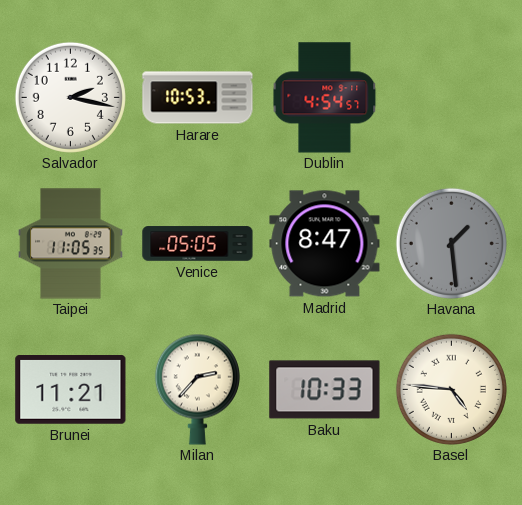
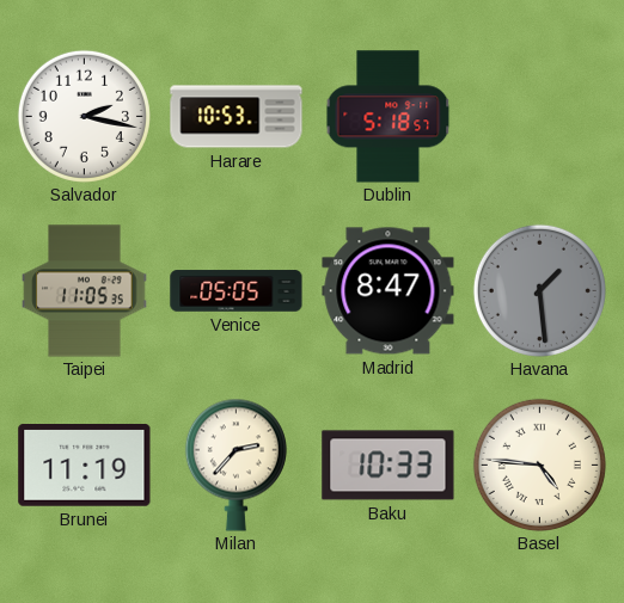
Dublin: 4:54 -> 5:18 (389, 117)
Brunei: 11:21 -> 11:19 (85, 466)
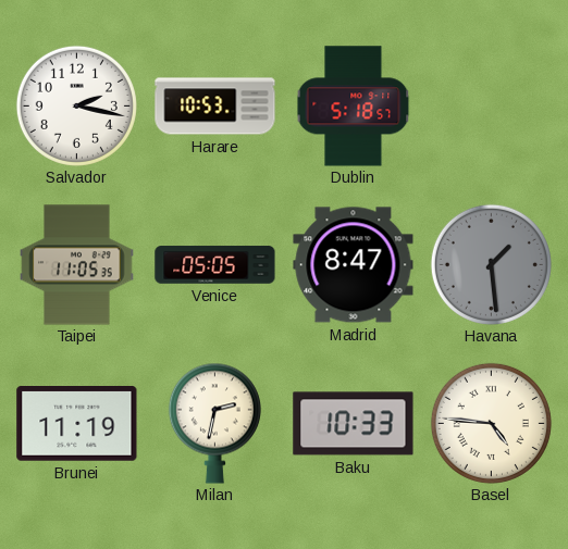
Milan: 2:37 -> 2:32 (214, 423)
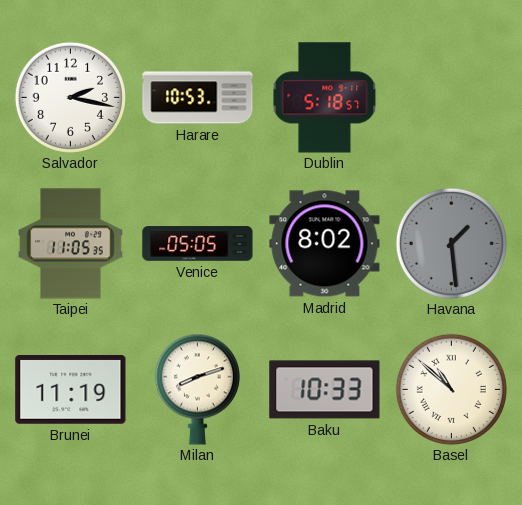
Madrid: 8:47 -> 8:02 (325, 244)
Milan: 2:32 -> 8:12 (197, 389)
Basel: 4:46 -> 10:52 (451, 389)
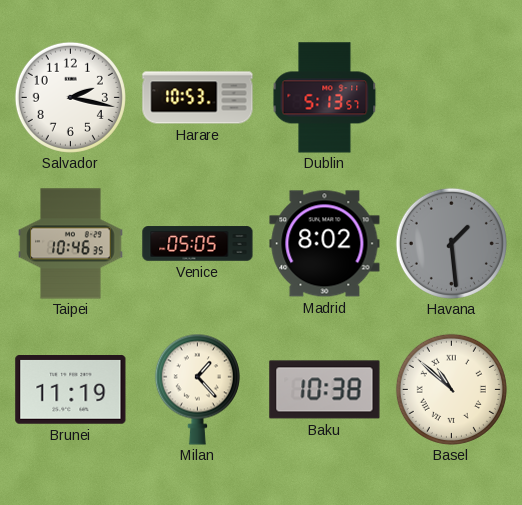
Dublin: 5:18 -> 5:13 (325, 98)
Taipei: 11:05 -> 10:46 (71, 244)
Milan: 8:12 -> 1:23 (197, 389)
Baku: 10:33 -> 10:38 (325, 390)
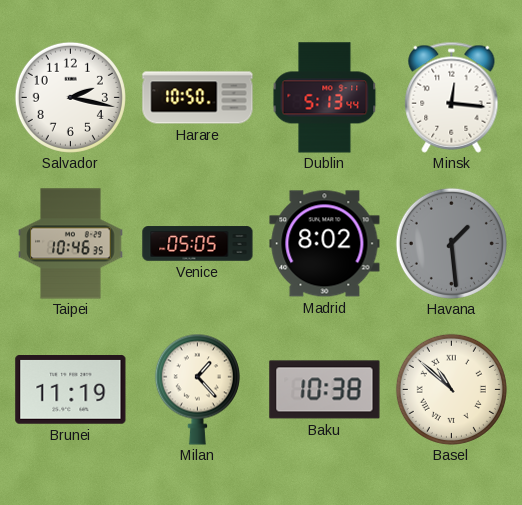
Harare: 10:53 -> 10:50 (198, 98)
Dublin: 5:13:57 -> 5:13:44 (325, 98)
Minsk: none -> 12:16 (452, 97)
